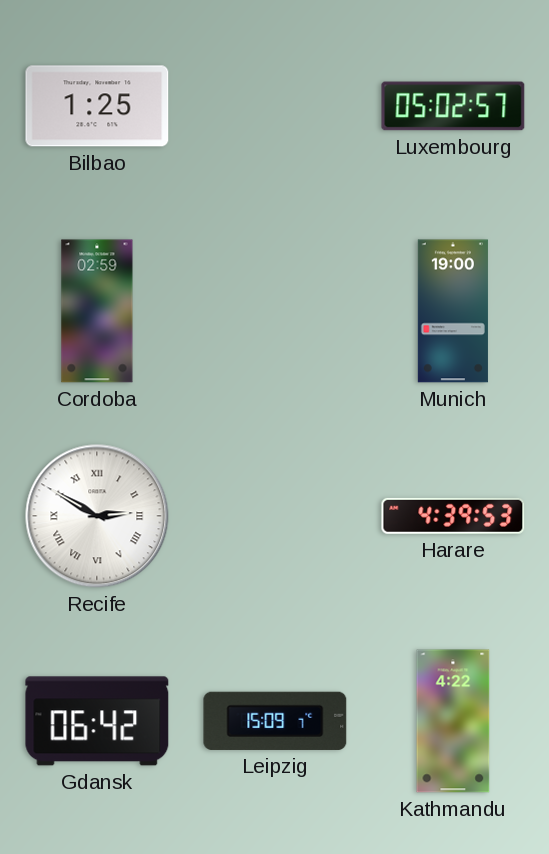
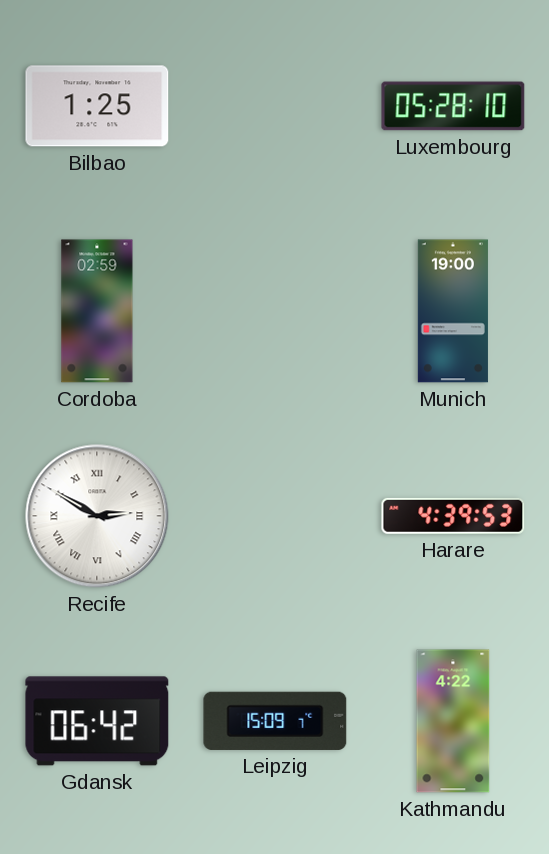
Luxembourg: 05:02 -> 05:28 (453, 106)
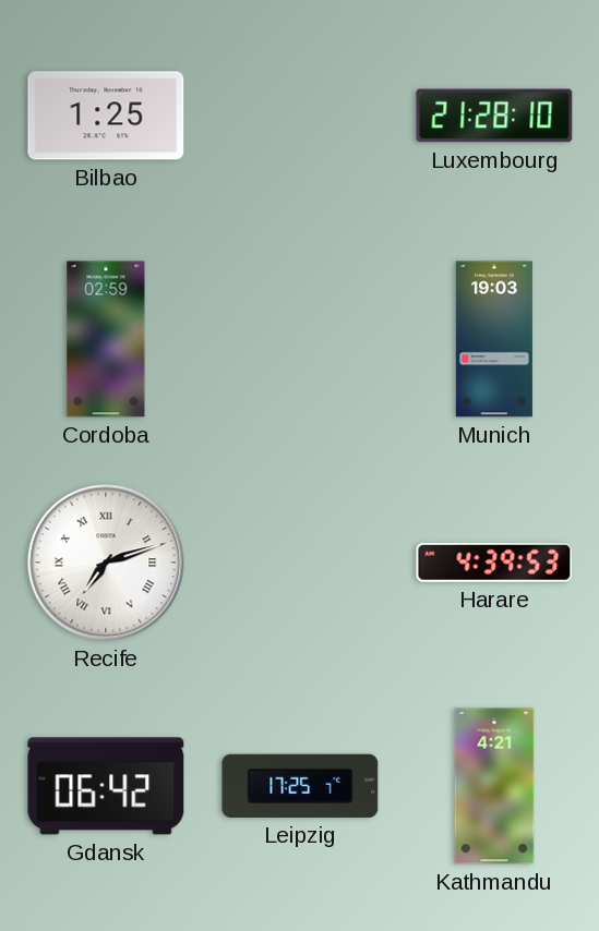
Luxembourg: 05:28 -> 21:28 (494, 116)
Munich: 19:00 -> 19:03 (494, 339)
Recife: 2:50 -> 7:12 (106, 563)
Leipzig: 15:09 -> 17:25 (300, 786)
Kathmandu: 4:22 -> 4:21 (494, 786)
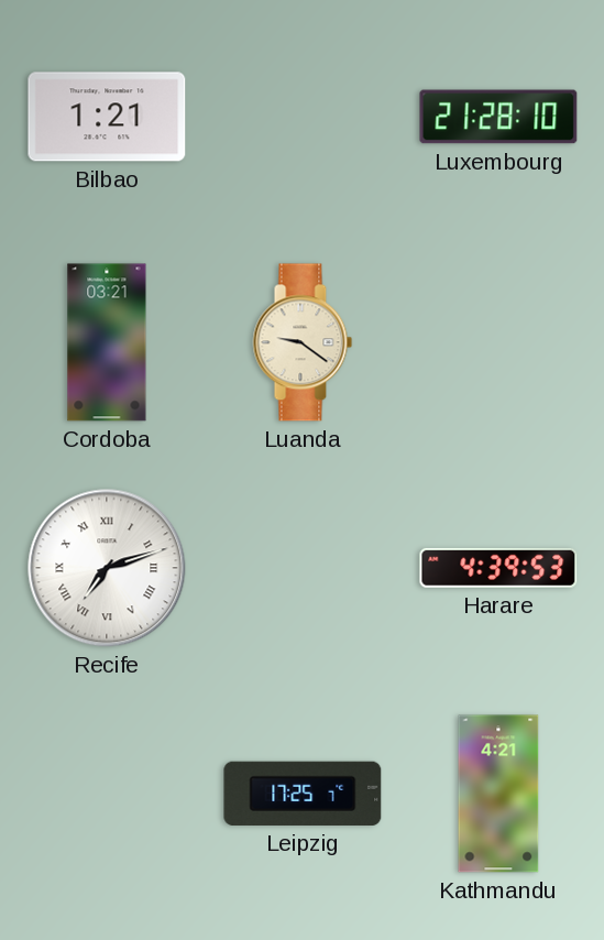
Bilbao: 1:25 -> 1:21 (107, 117)
Cordoba: 02:59 -> 03:21 (107, 342)
Luanda: none -> 9:21 (303, 342)
Munich: 19:03 -> none (494, 339)
Gdansk: 06:42 -> none (106, 786)
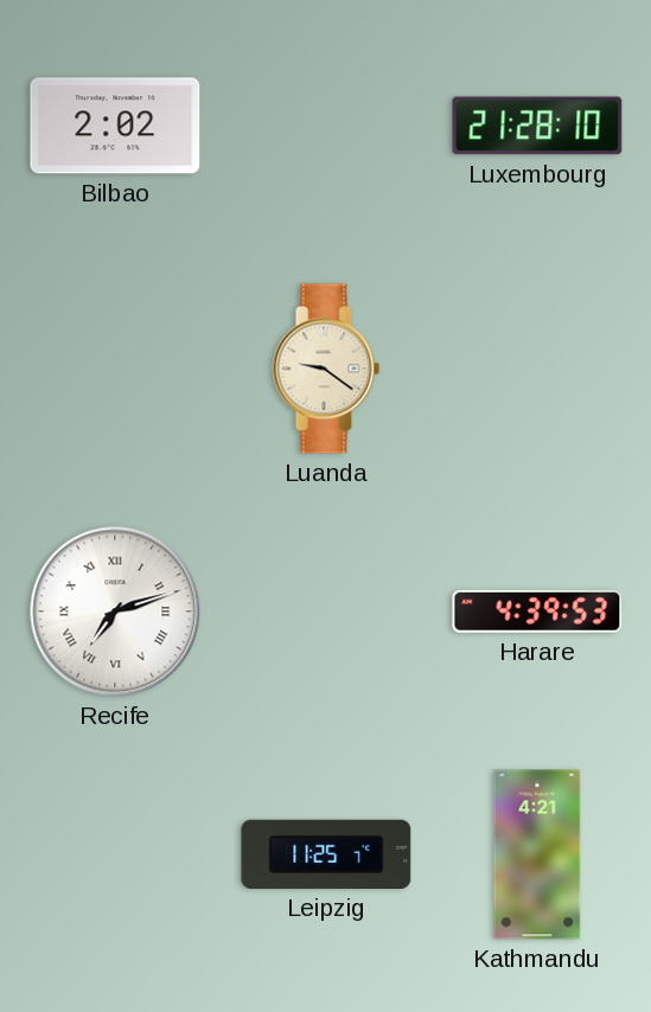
Bilbao: 1:21 -> 2:02 (115, 126)
Cordoba: 03:21 -> none (107, 342)
Leipzig: 17:25 -> 11:25 (326, 854)
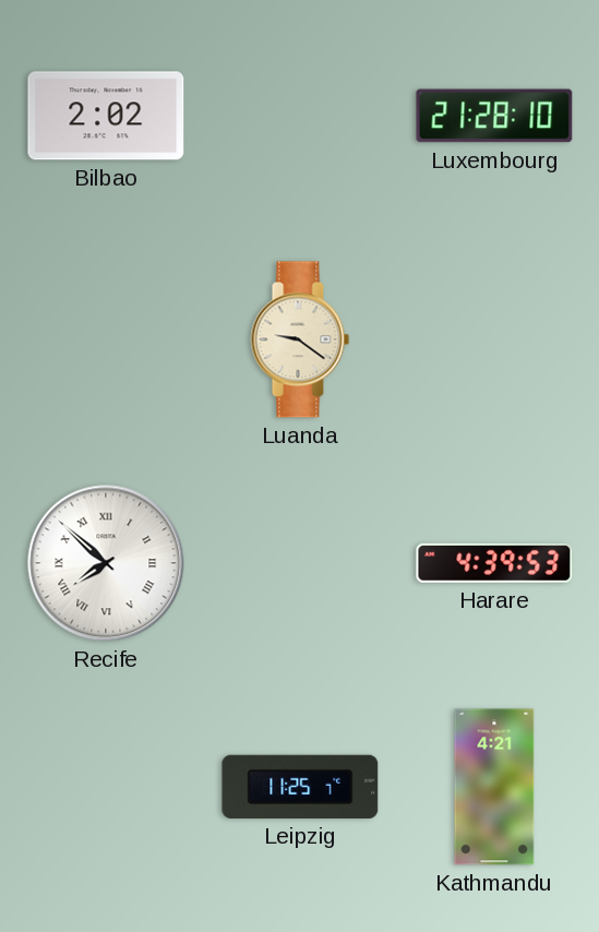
Recife: 7:12 -> 7:52 (106, 563)
